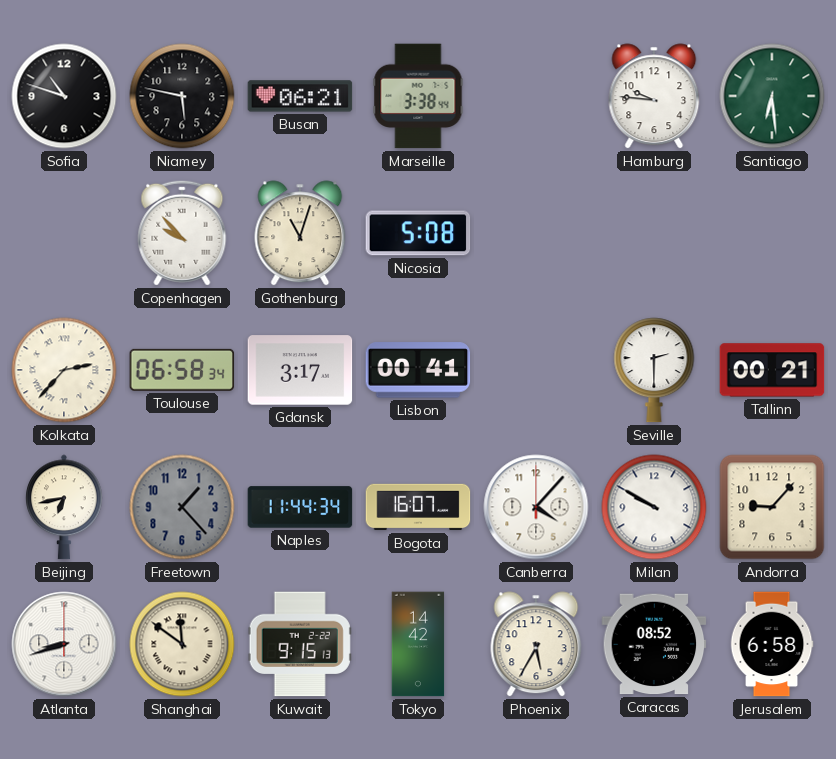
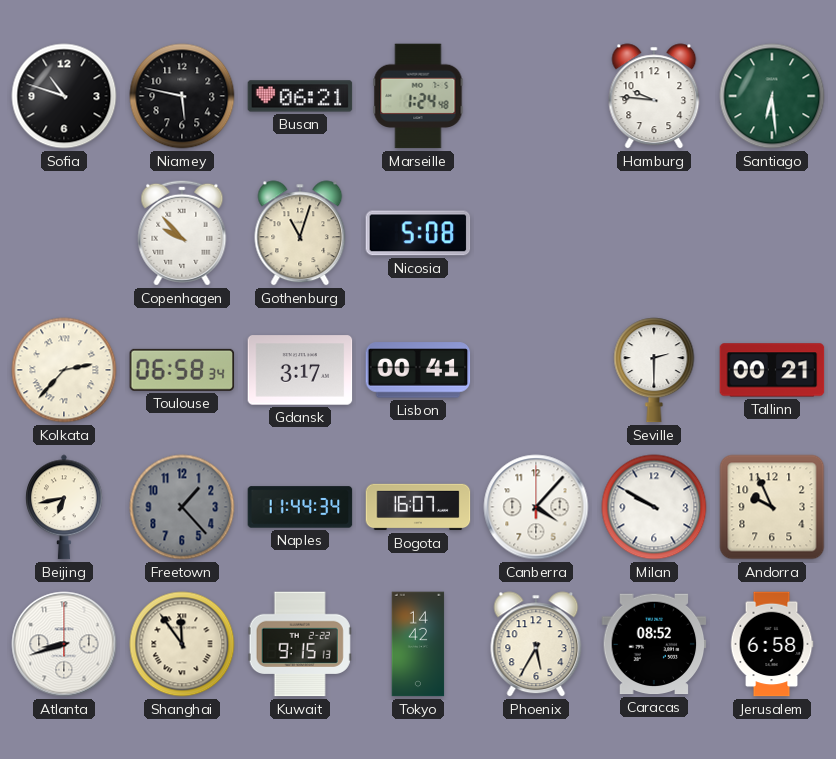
Marseille: 3:38 -> 1:24 (418, 96)
Andorra: 9:07 -> 9:56 (772, 507)
Shanghai: 11:51 -> 11:54 (182, 644)
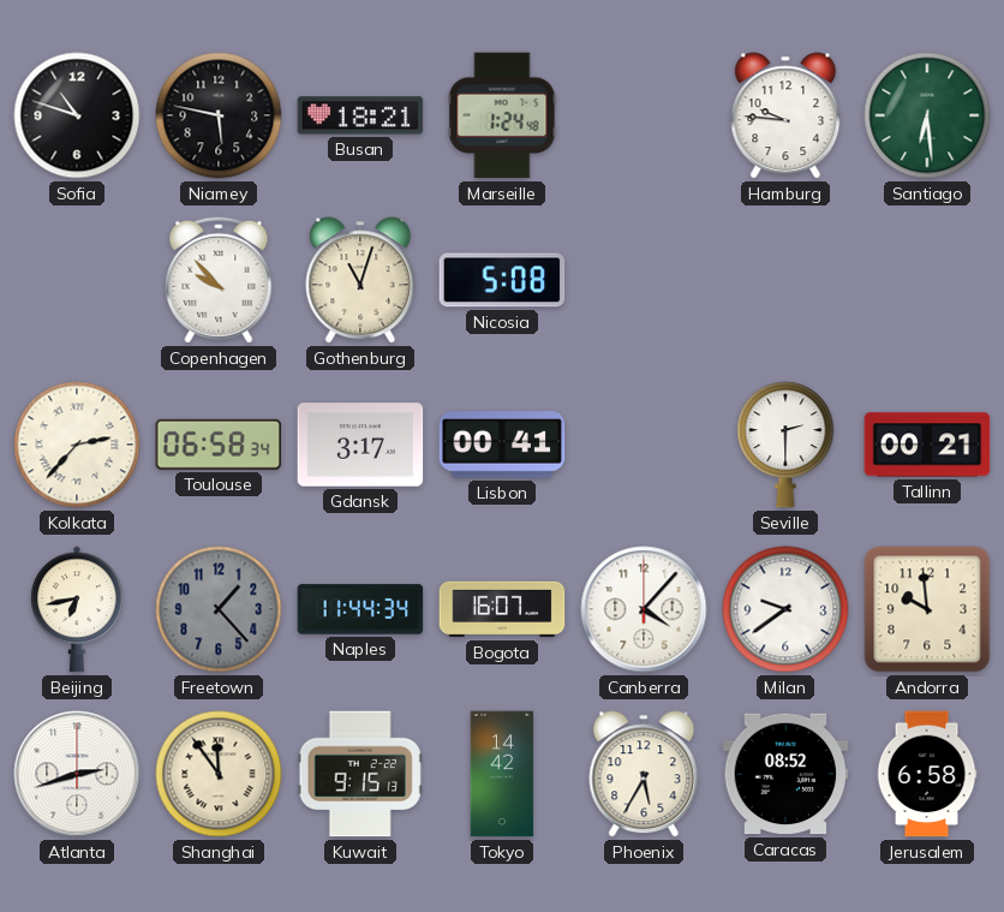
Busan: 06:21 -> 18:21 (360, 115)
Milan: 9:50 -> 9:39 (785, 609)
Andorra: 9:56 -> 9:59 (927, 609)
Atlanta: 8:42 -> 2:42 (77, 774)
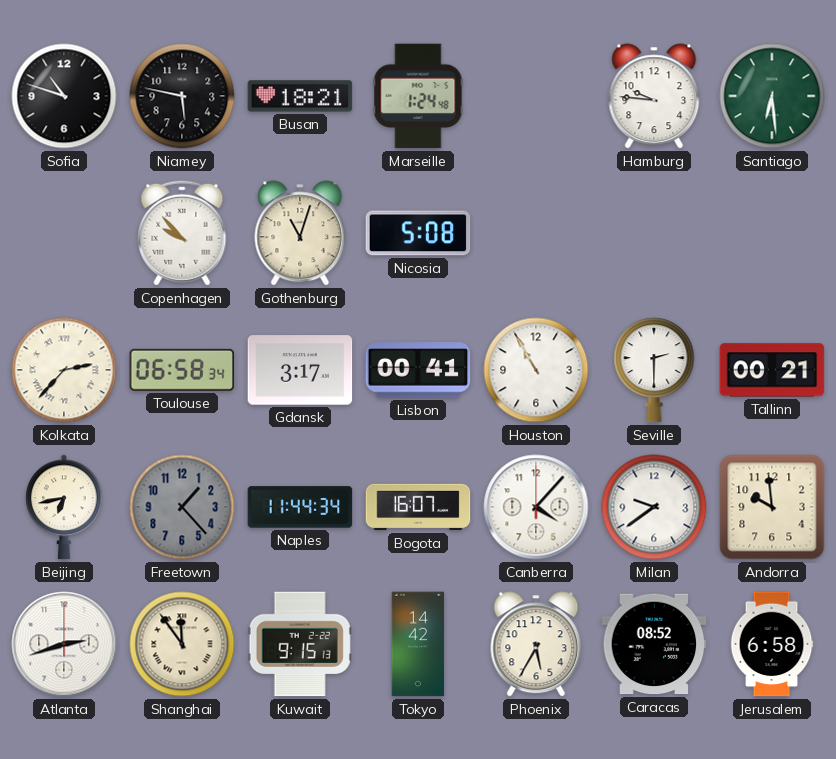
Houston: none -> 10:55 (536, 370)
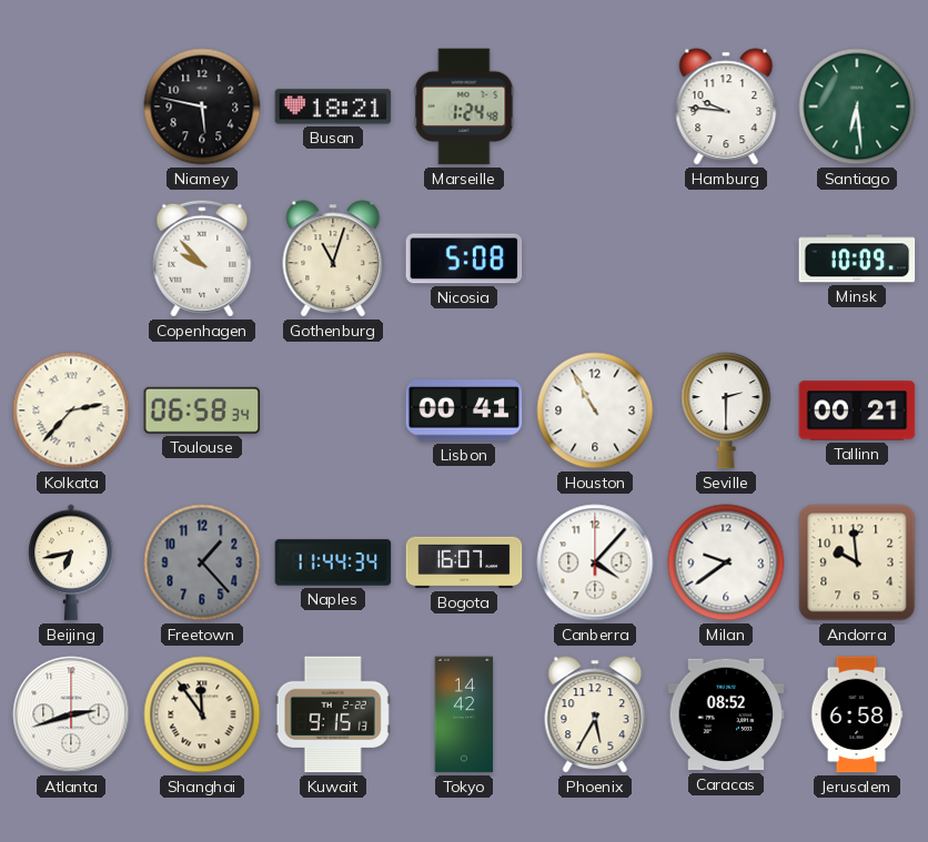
Sofia: 10:48 -> none (64, 96)
Minsk: none -> 10:09 (857, 258)
Gdansk: 3:17 -> none (300, 370)
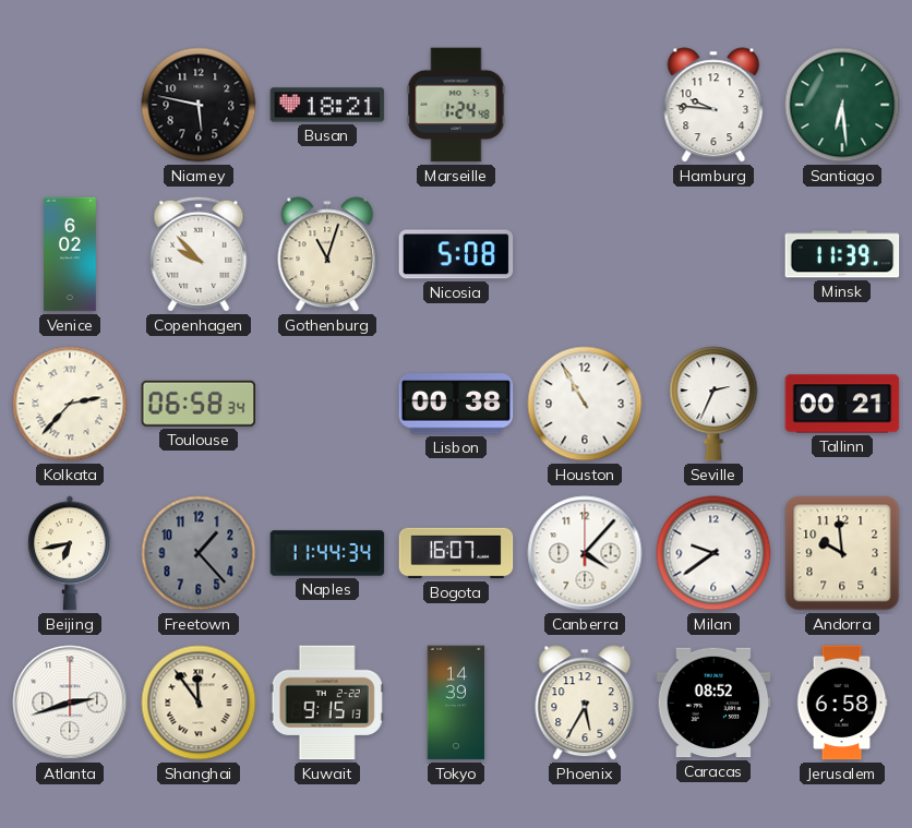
Venice: none -> 6:02 (71, 254)
Minsk: 10:09 -> 11:39 (842, 254)
Lisbon: 00:41 -> 00:38 (456, 404)
Seville: 2:30 -> 2:34 (713, 404)
Tokyo: 14:42 -> 14:39 (456, 703)
